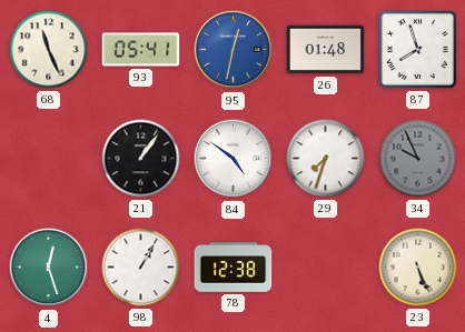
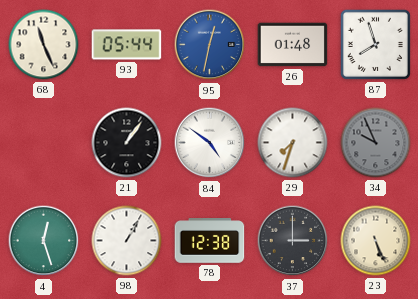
93: 05:41 -> 05:44 (127, 45)
37: none -> 3:00 (293, 241)
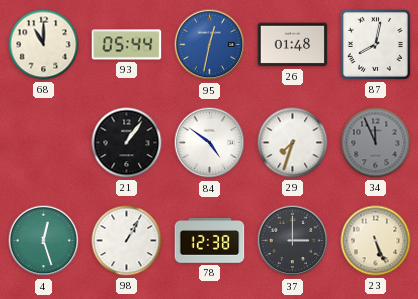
68: 11:26 -> 11:00 (44, 45)
87: 7:57 -> 8:02 (375, 44)
34: 9:56 -> 11:56 (376, 143)
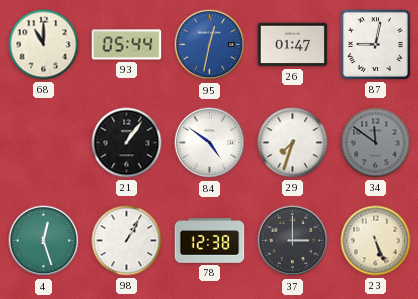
26: 01:48 -> 01:47 (293, 45)
87: 8:02 -> 9:02 (375, 44)
34: 11:56 -> 11:51 (376, 143)
